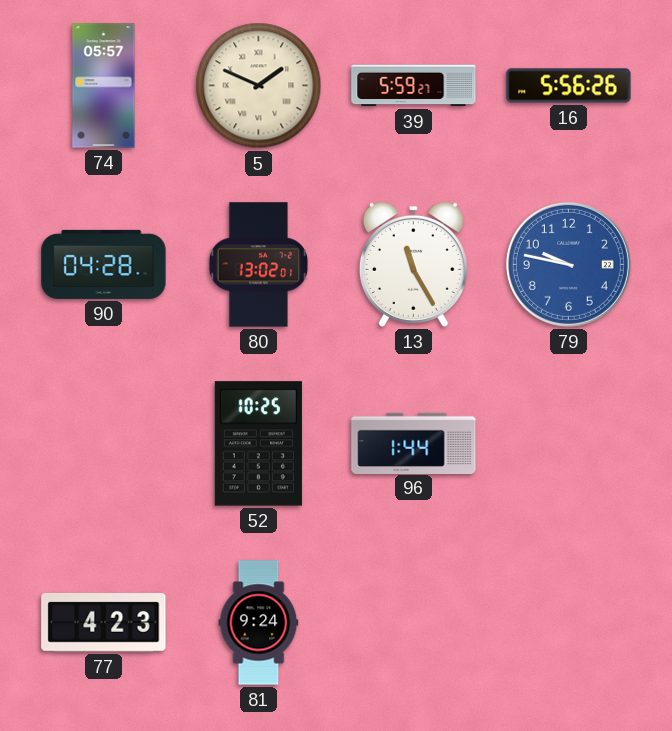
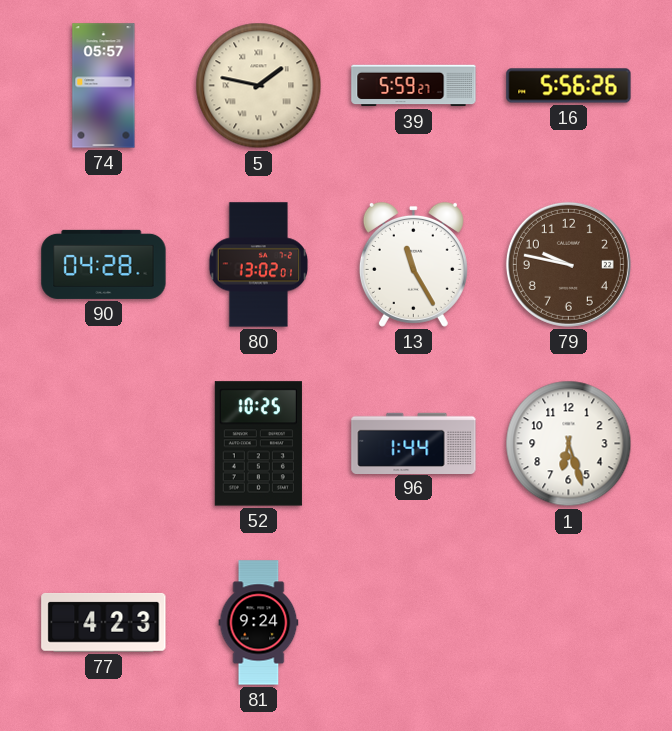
5: 1:49 -> 1:47 (259, 86)
79 dial: blue -> brown (568, 264)
1: none -> 6:27 (569, 444)
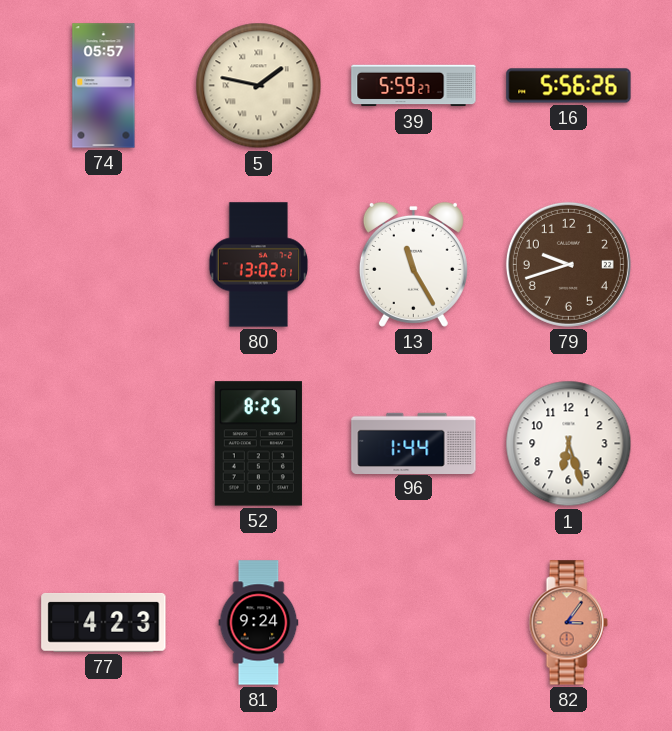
90: 04:28 -> none (104, 264)
79: 9:47 -> 9:42 (568, 264)
52: 10:25 -> 8:25 (258, 444)
82: none -> 3:06 (568, 623)
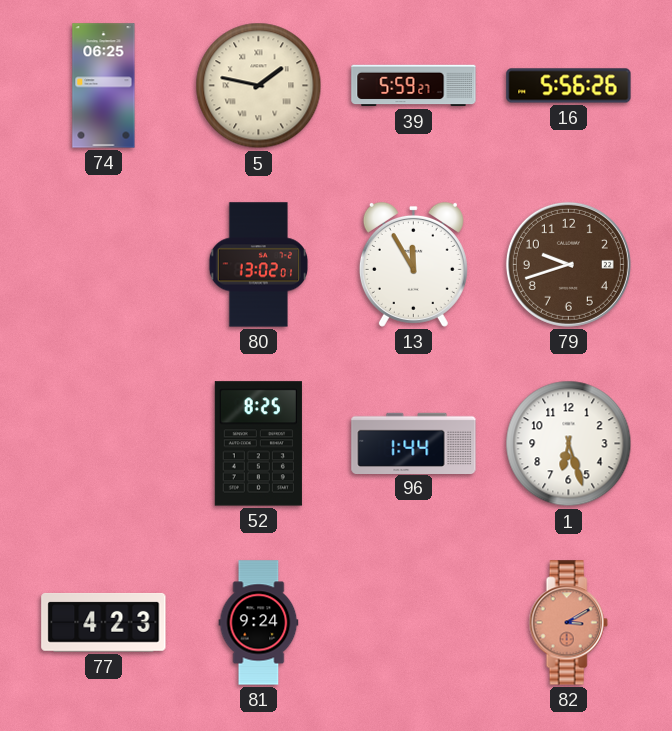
74: 05:57 -> 06:25 (104, 86)
13: 11:25 -> 11:55 (413, 264)
82: 3:06 -> 3:10 (568, 623)
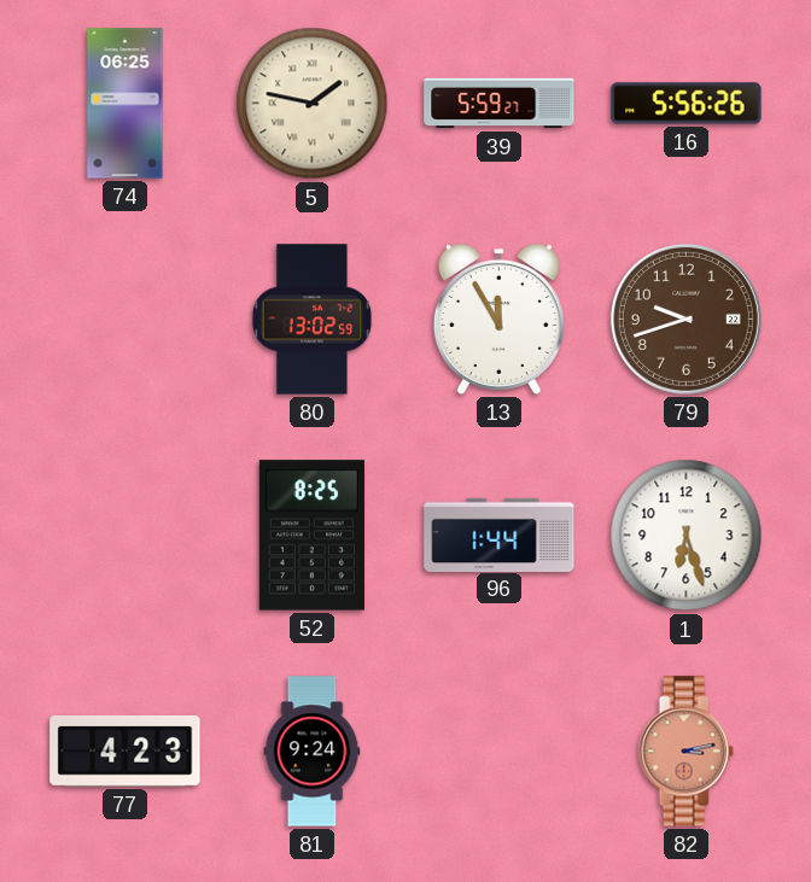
80: 13:02:01 -> 13:02:59 (313, 320)
82: 3:10 -> 3:13 (685, 752)
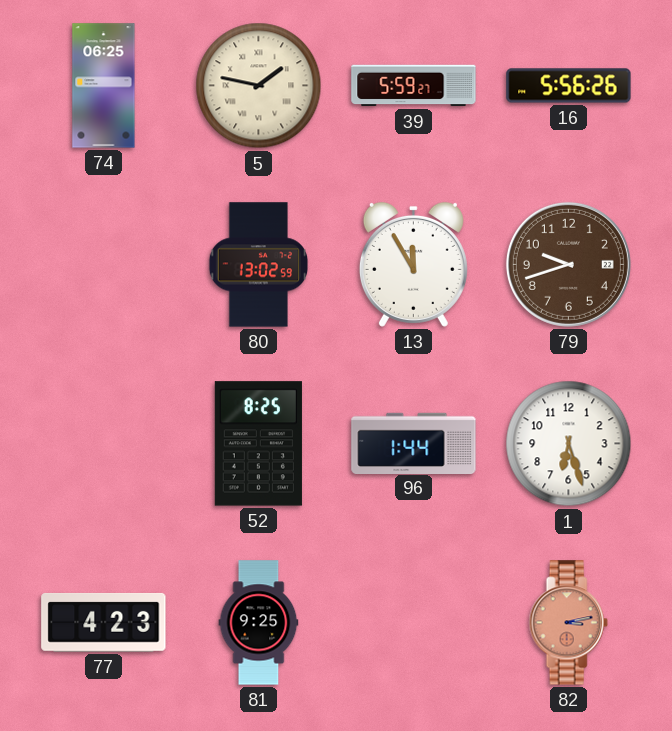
81: 9:24 -> 9:25 (259, 623)
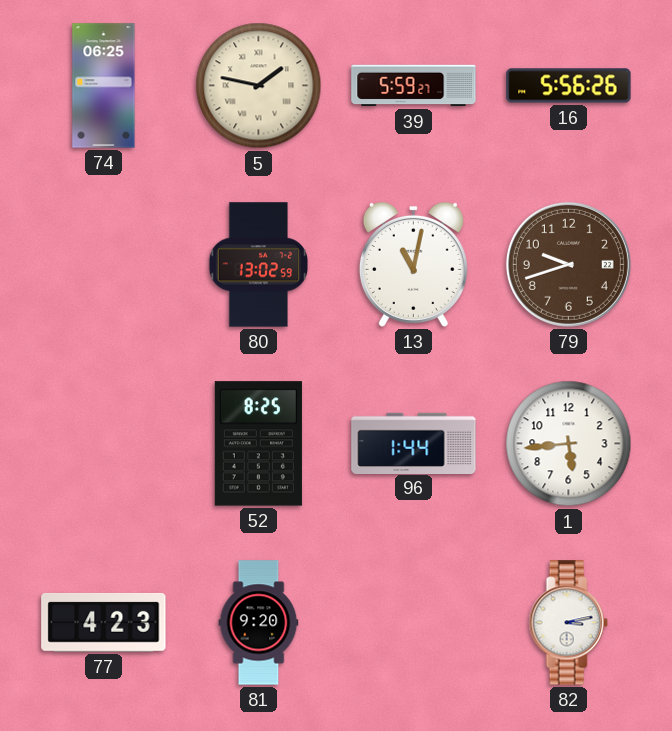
13: 11:55 -> 11:02 (413, 264)
1: 6:27 -> 5:44 (569, 444)
81: 9:25 -> 9:20 (259, 623)
82 dial: salmon -> white (568, 623)
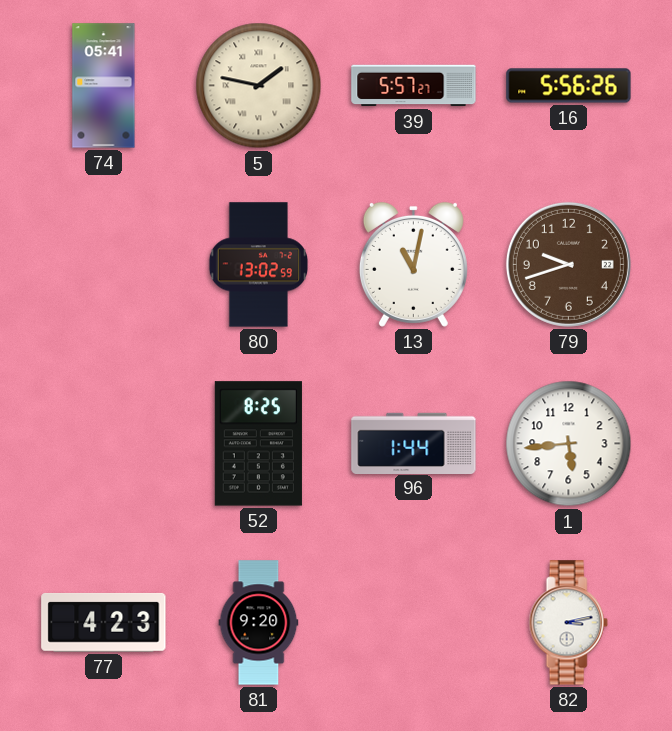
74: 06:25 -> 05:41 (104, 86)
39: 5:59 -> 5:57 (414, 86)
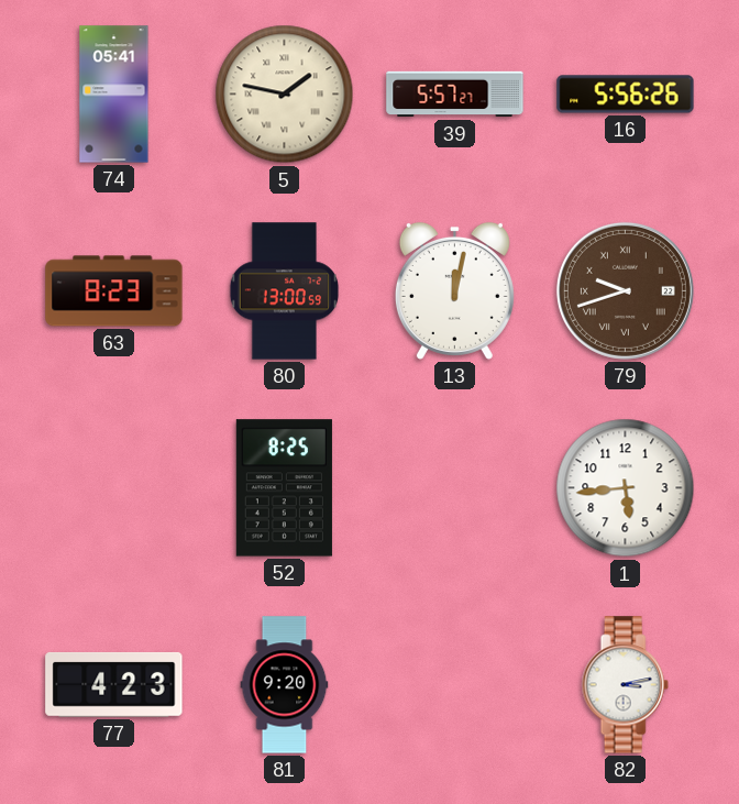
63: none -> 8:23 (114, 291)
80: 13:02 -> 13:00 (285, 291)
13: 11:02 -> 12:02 (454, 290)
79 numerals: Arabic -> Roman (625, 290)
96: 1:44 -> none (414, 443)
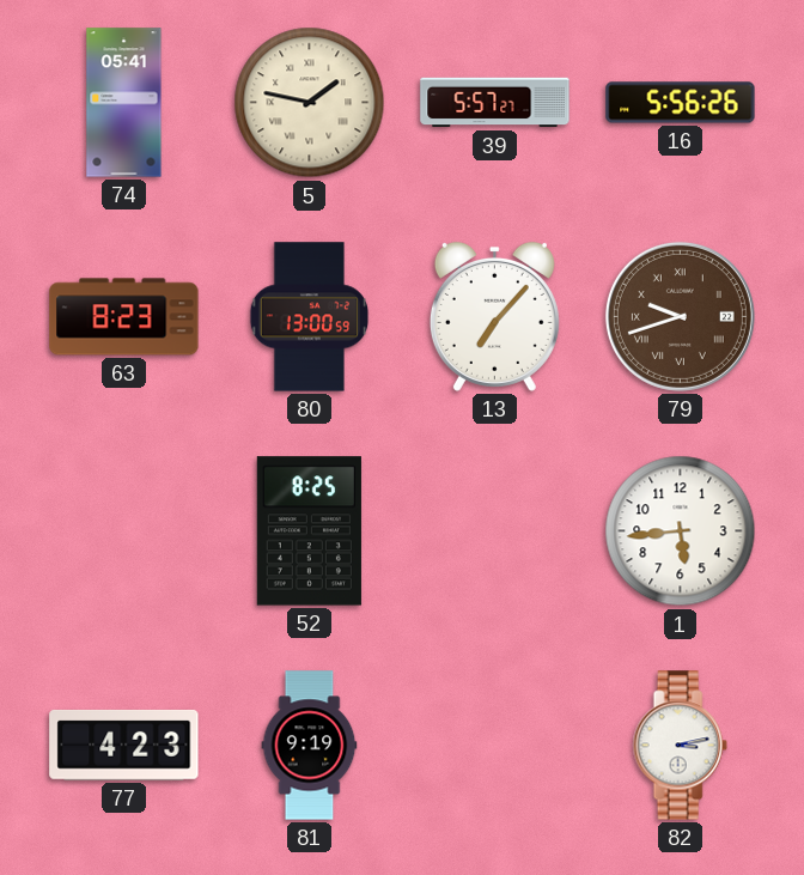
13: 12:02 -> 7:07 (494, 316)
81: 9:20 -> 9:19 (310, 746)
